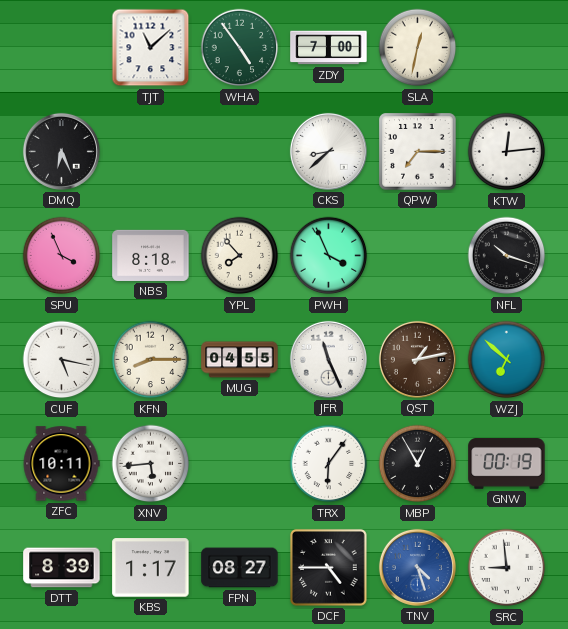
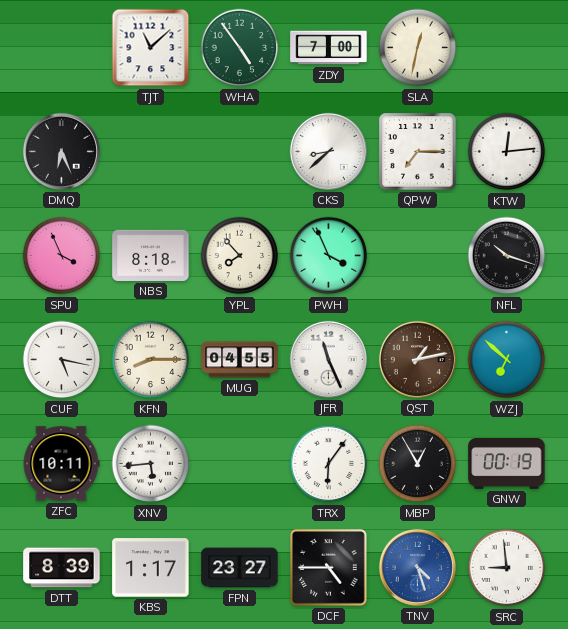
FPN: 08:27 -> 23:27 (240, 568)
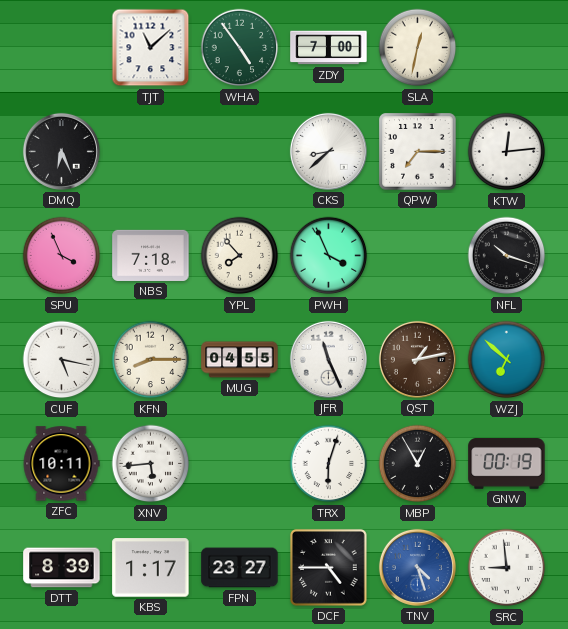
NBS: 8:18 -> 7:18 (151, 255)
TRX: 6:06 -> 6:03 (329, 464)
